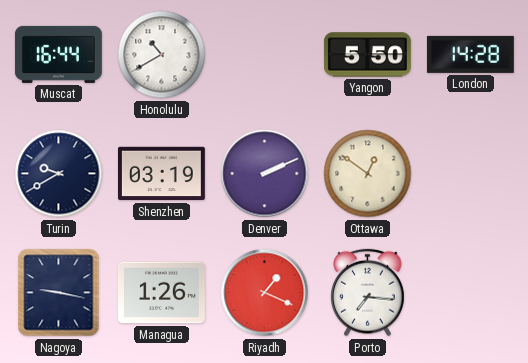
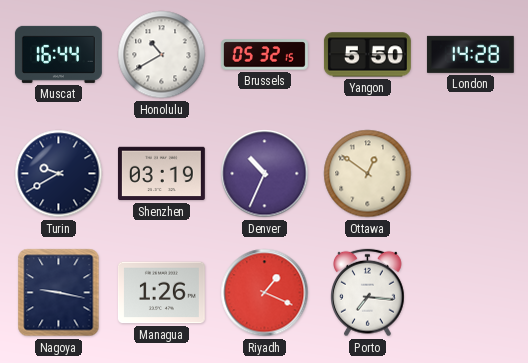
Brussels: none -> 05:32 (264, 55)
Denver: 2:11 -> 10:34 (265, 174)
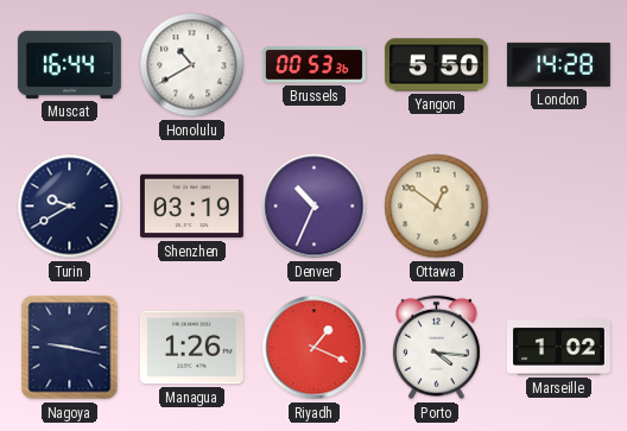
Brussels: 05:32 -> 00:53 (313, 65)
Porto: 7:16 -> 4:16 (437, 348)
Marseille: none -> 1:02 (558, 348)
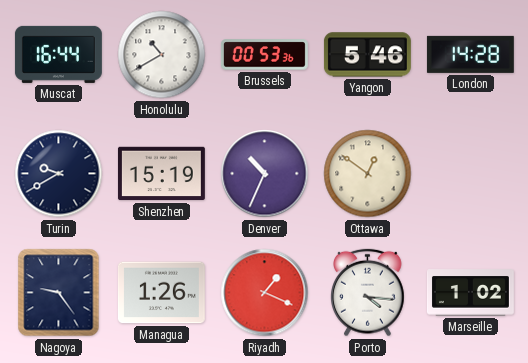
Yangon: 5:50 -> 5:46 (367, 55)
Shenzhen: 03:19 -> 15:19 (161, 174)
Nagoya: 9:17 -> 9:24 (59, 293)
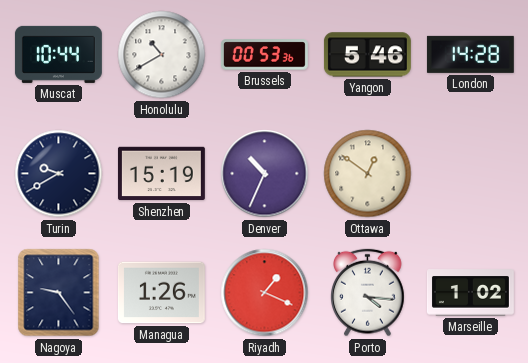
Muscat: 16:44 -> 10:44 (58, 54)
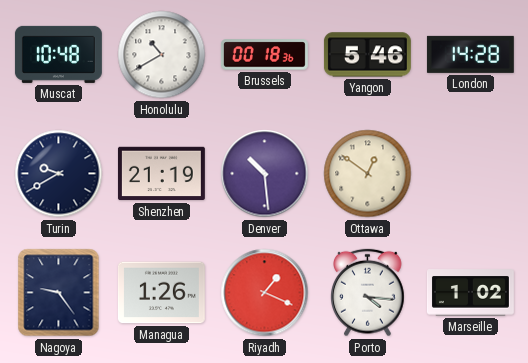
Muscat: 10:44 -> 10:48 (58, 54)
Brussels: 00:53 -> 00:18 (264, 55)
Shenzhen: 15:19 -> 21:19 (161, 174)
Denver: 10:34 -> 10:29 (265, 174)
